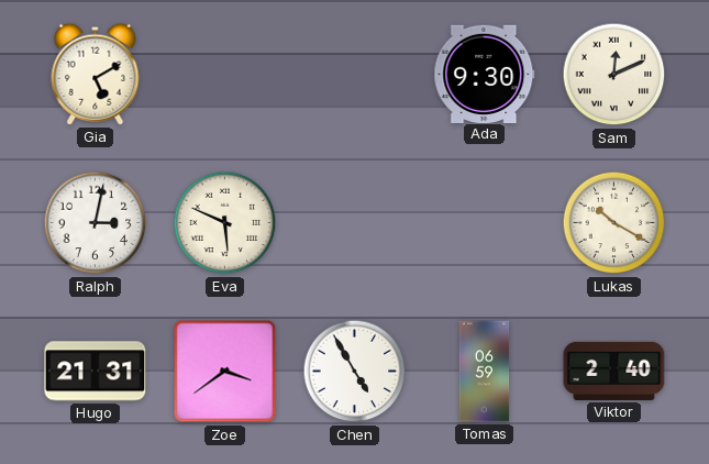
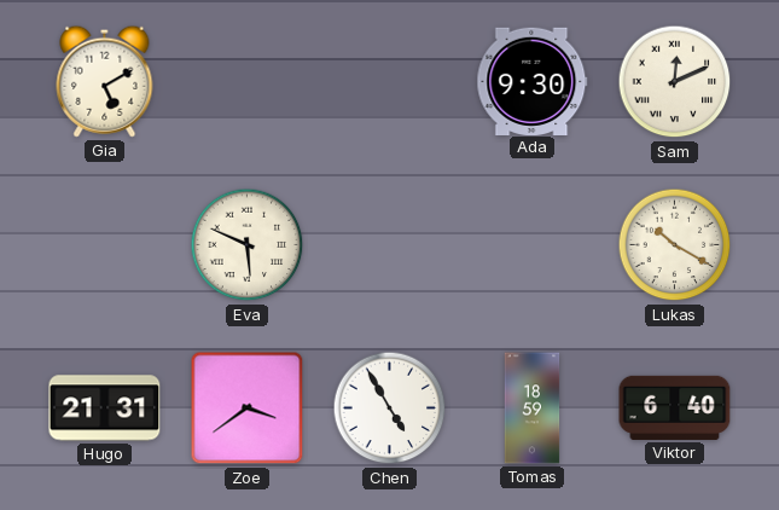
Ralph: 3:02 -> none (96, 223)
Tomas: 06:59 -> 18:59 (533, 408)
Viktor: 2:40 -> 6:40 (675, 407)
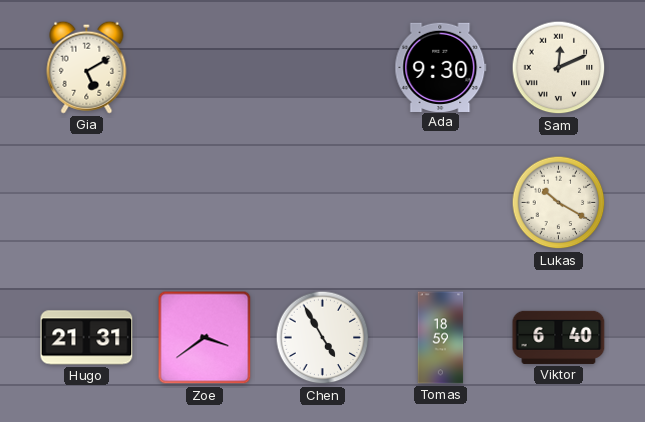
Eva: 5:49 -> none (248, 245)
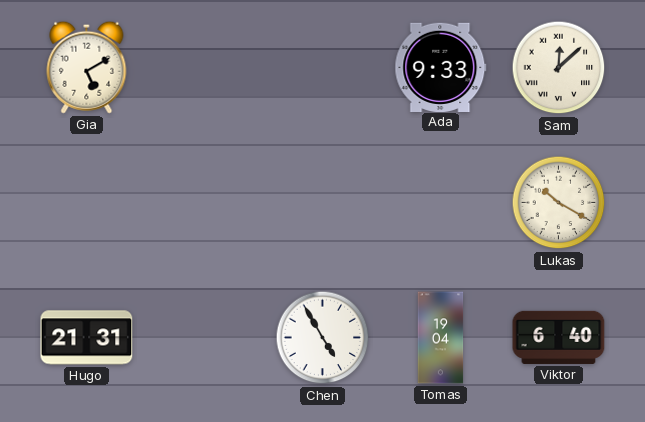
Ada: 9:30 -> 9:33 (441, 67)
Sam: 12:11 -> 12:08 (559, 68)
Zoe: 3:39 -> none (205, 338)
Tomas: 18:59 -> 19:04 (441, 338)
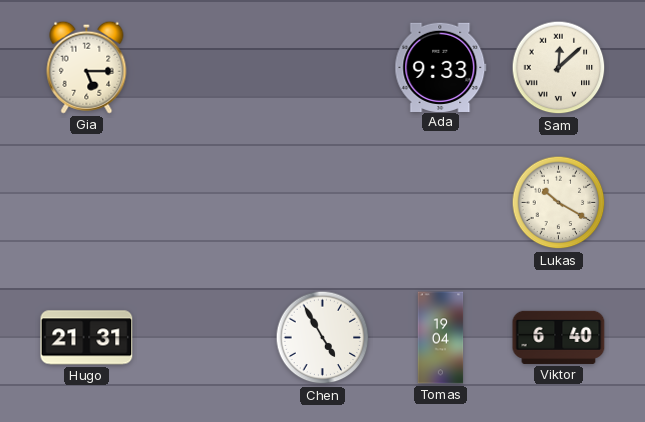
Gia: 5:10 -> 5:15 (87, 67)
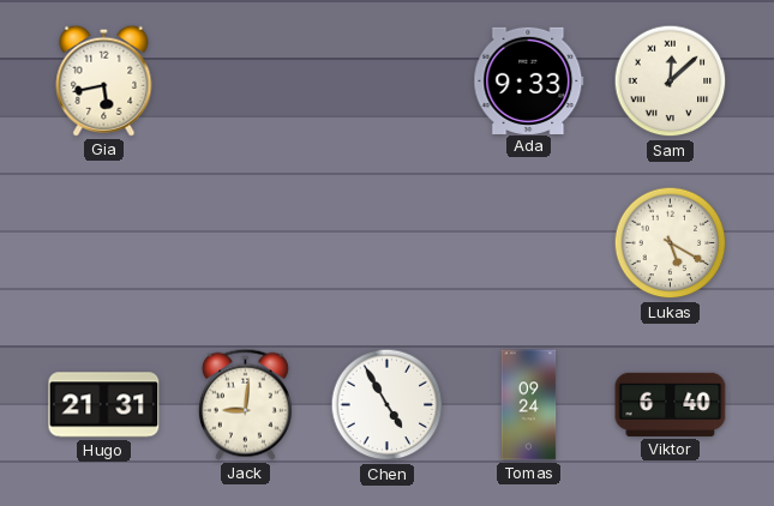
Gia: 5:15 -> 5:43 (104, 80)
Lukas: 10:20 -> 5:20 (671, 243)
Jack: none -> 9:01 (245, 404)
Tomas: 19:04 -> 09:24 (529, 405)
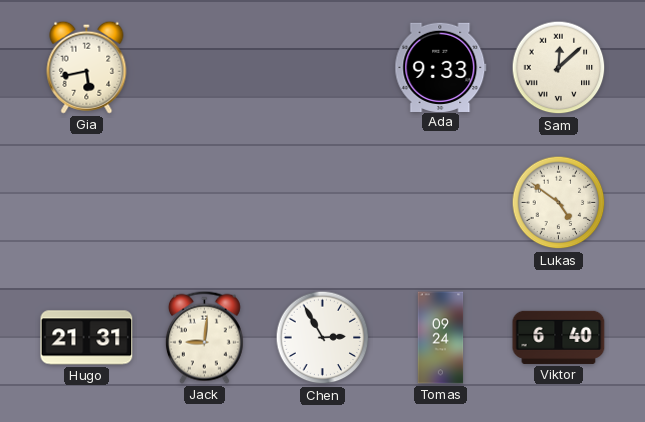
Lukas: 5:20 -> 4:51 (559, 203)
Chen: 4:55 -> 2:55 (323, 338)
